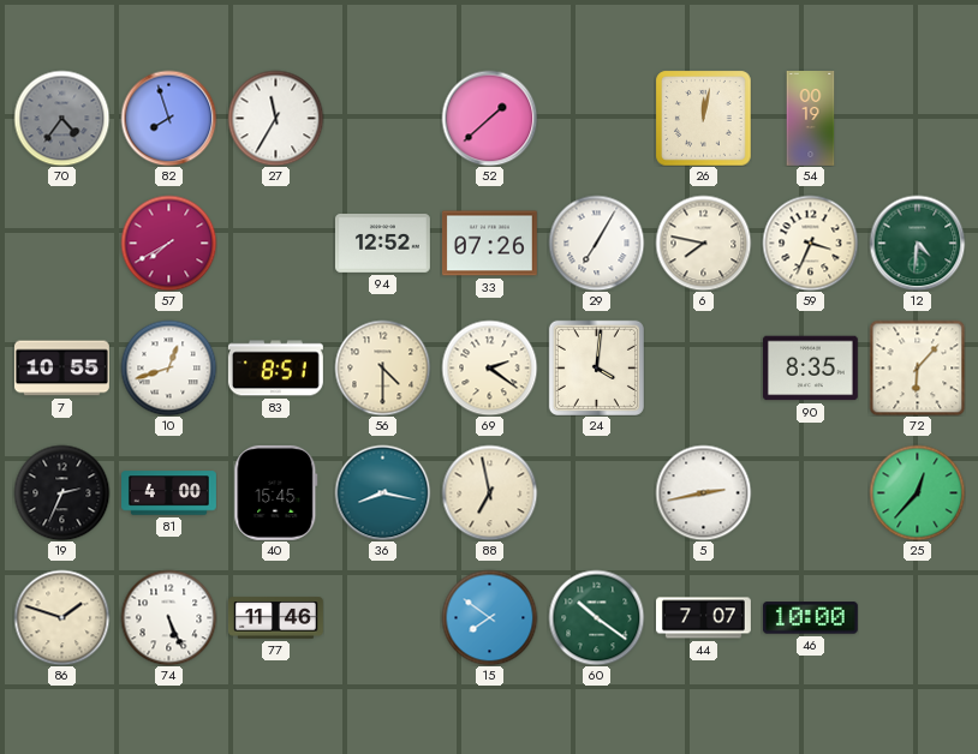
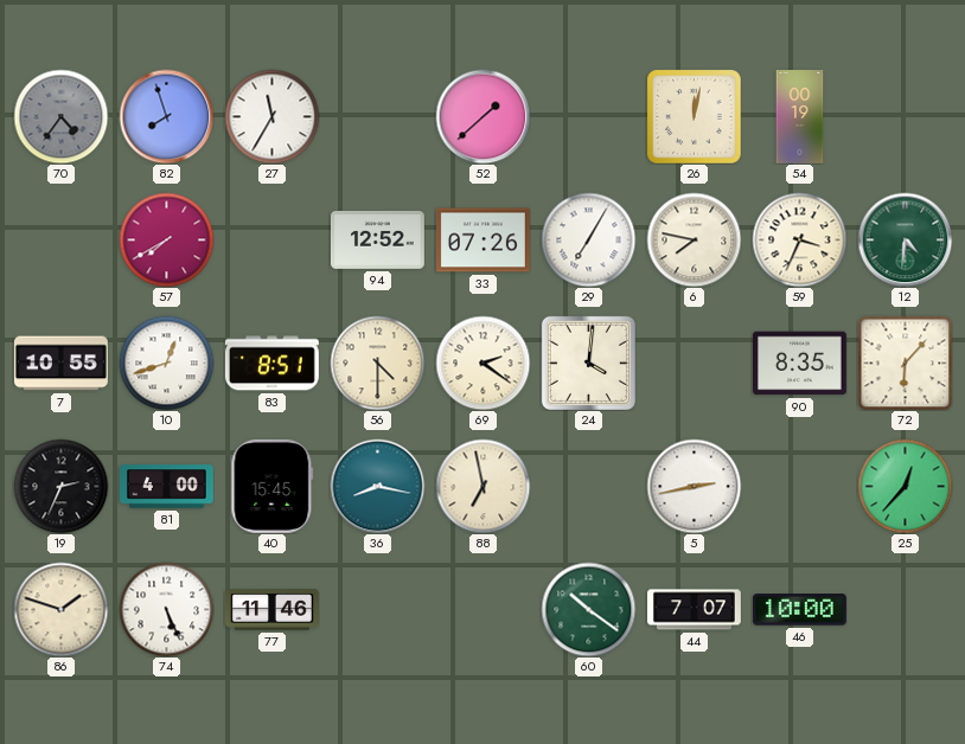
15: 7:51 -> none (489, 617)
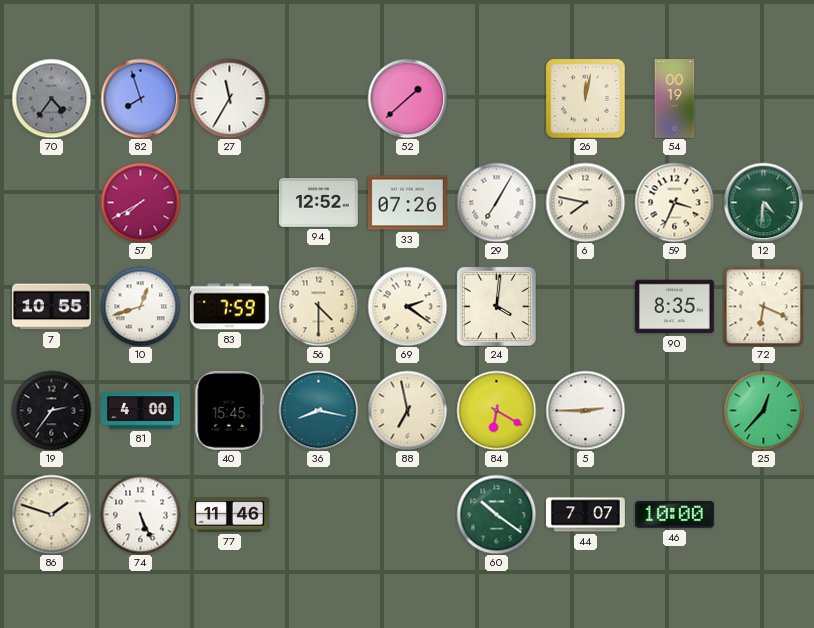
83: 8:51 -> 7:59 (229, 307)
72: 6:07 -> 6:19 (763, 306)
19: 2:34 -> 2:36 (51, 410)
84: none -> 6:20 (496, 410)
5: 2:43 -> 2:45 (585, 410)
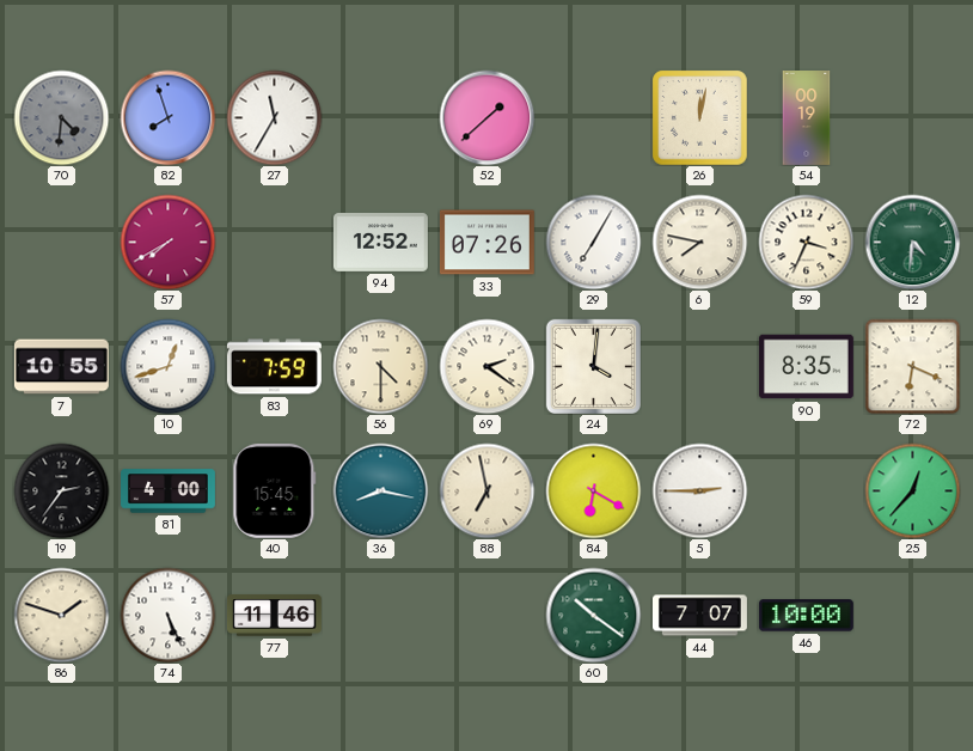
70: 4:36 -> 4:31 (61, 117)
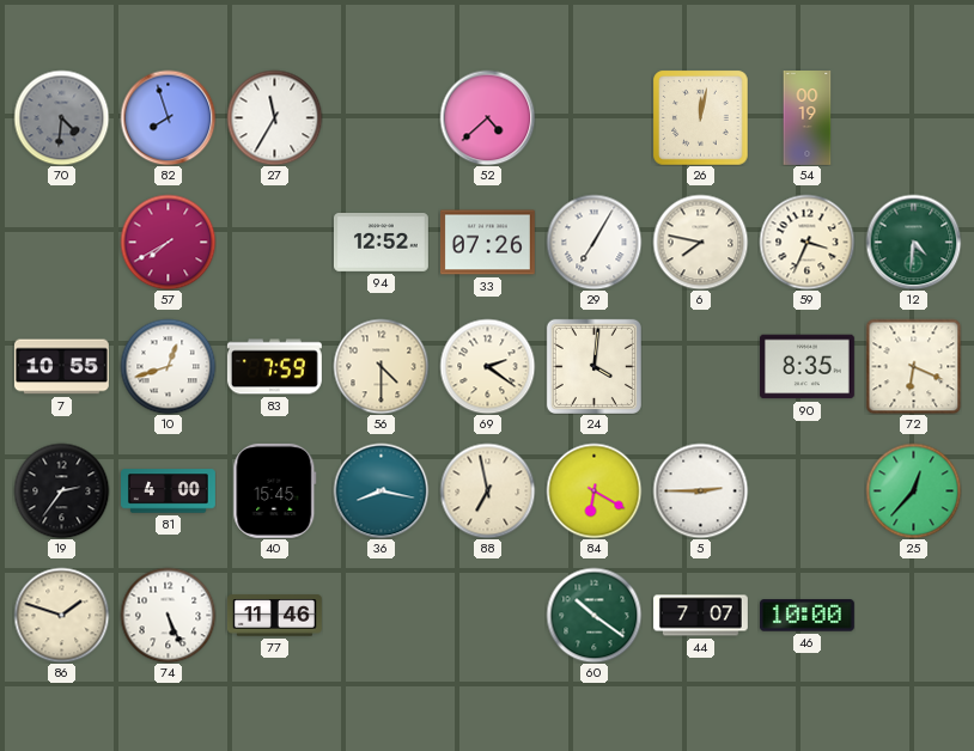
52: 1:38 -> 4:38 (487, 117)
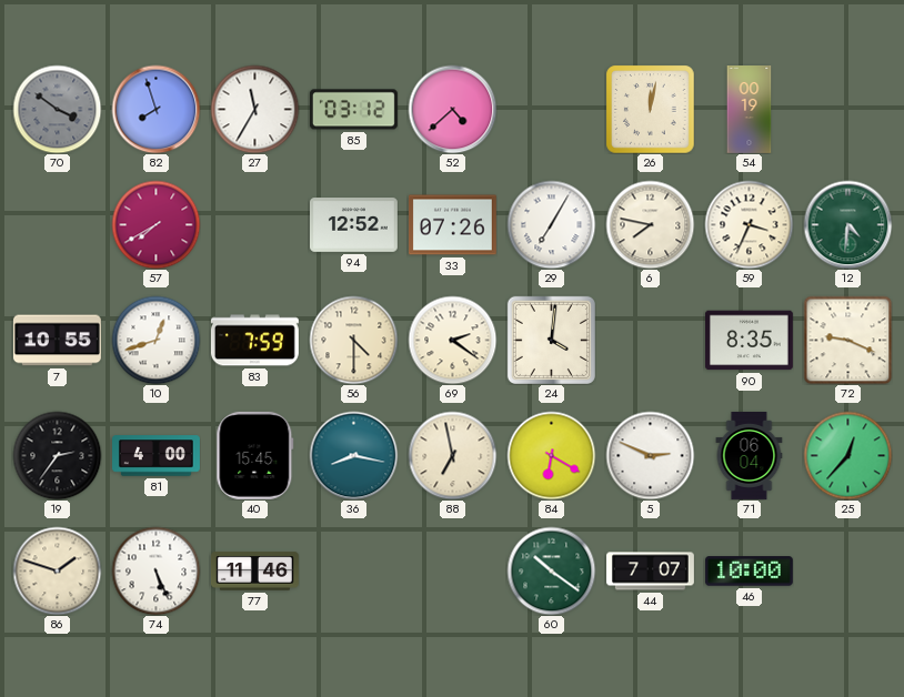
70: 4:31 -> 3:51 (57, 109)
85: none -> 03:12 (353, 110)
72: 6:19 -> 9:19 (847, 340)
5: 2:45 -> 2:49 (650, 455)
71: none -> 06:04 (750, 456)
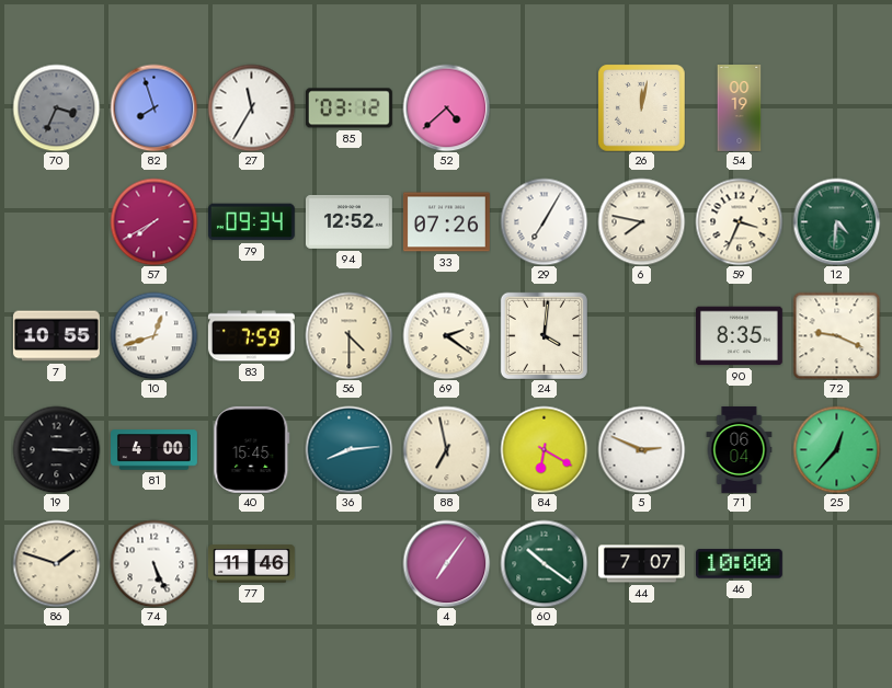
70: 3:51 -> 3:34 (56, 107)
79: none -> 09:34 (251, 222)
19: 2:36 -> 3:15 (56, 449)
36: 8:17 -> 8:14 (348, 449)
4: none -> 7:06 (446, 563)
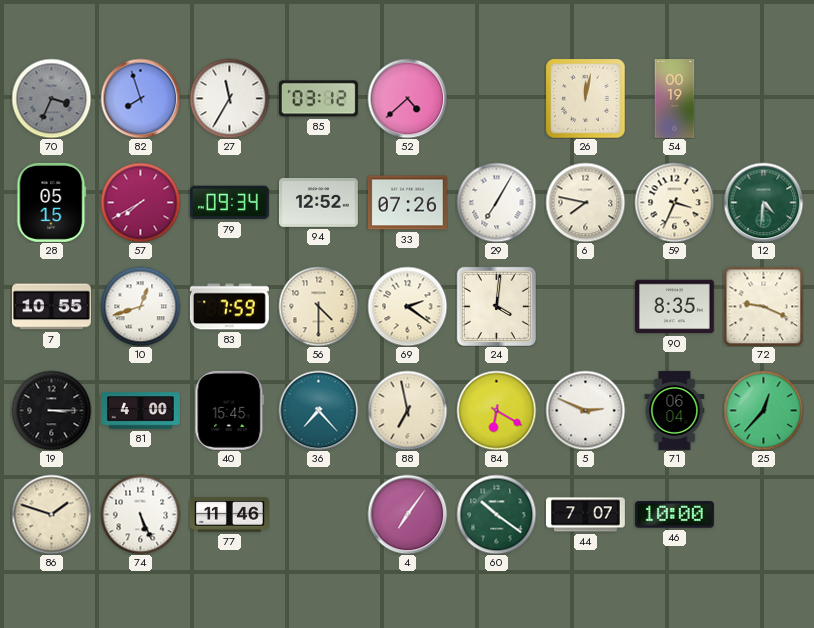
28: none -> 05:15 (52, 202)
36: 8:14 -> 7:23 (318, 410)
